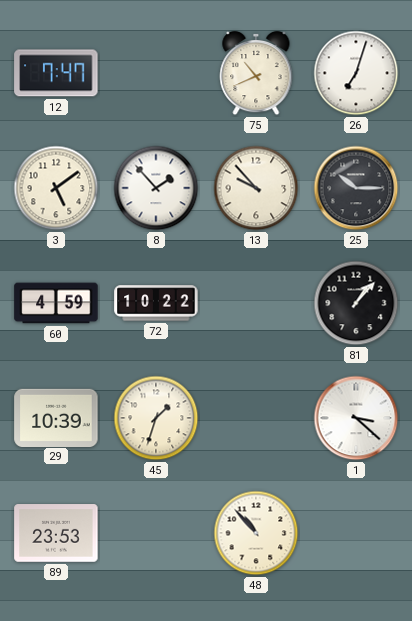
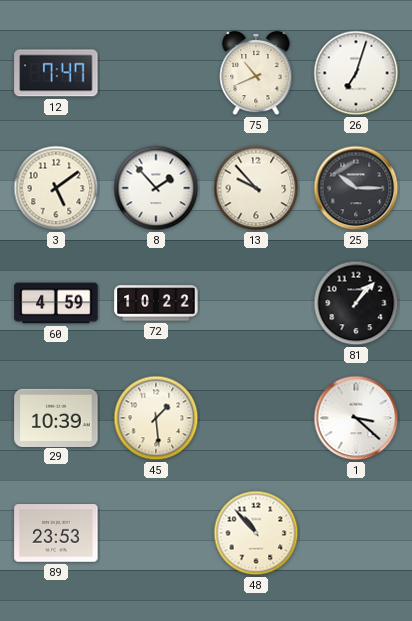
45: 1:33 -> 1:29 (156, 418)
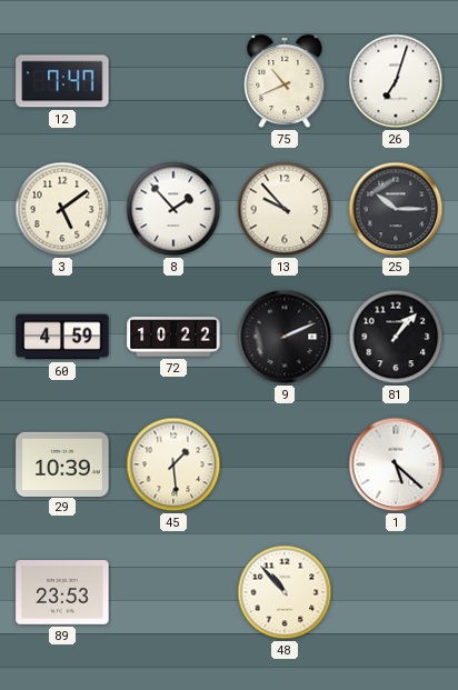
9: none -> 2:11 (285, 337)
1: 3:22 -> 5:22 (396, 464)
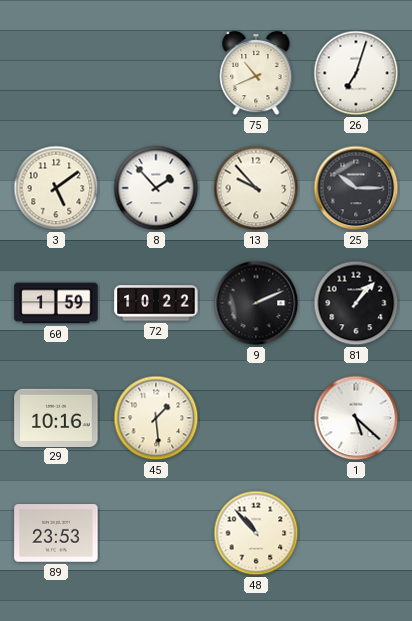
12: 7:47 -> none (62, 81)
60: 4:59 -> 1:59 (56, 303)
29: 10:39 -> 10:16 (56, 417)
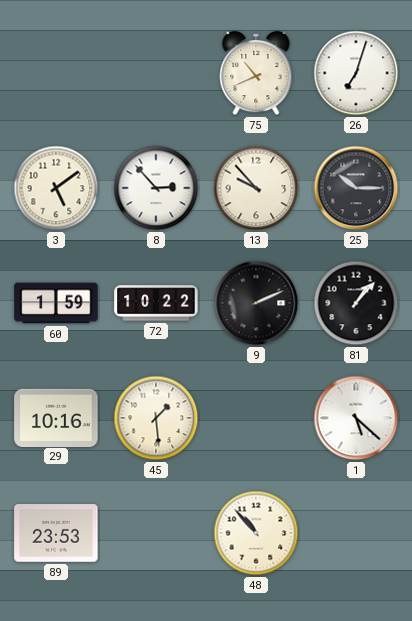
8: 1:53 -> 2:53 (156, 188)
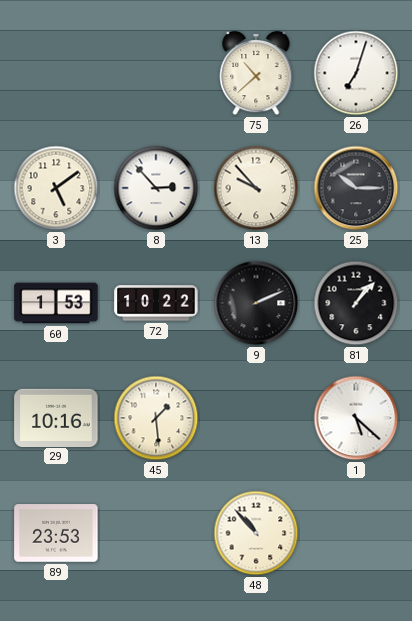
75: 10:41 -> 10:38 (256, 73)
60: 1:59 -> 1:53 (56, 303)
